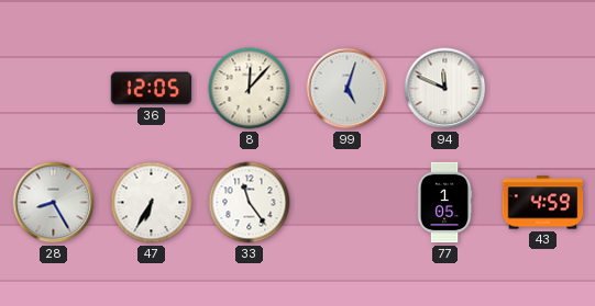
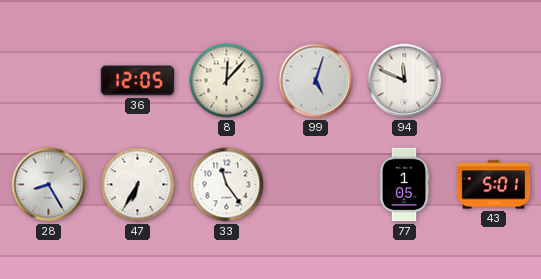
43: 4:59 -> 5:01 (494, 185)
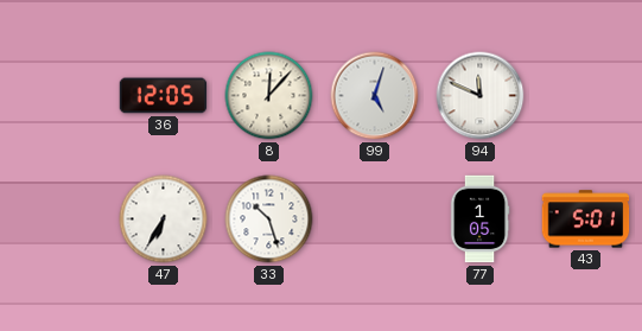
28: 8:25 -> none (49, 185)
33: 11:24 -> 10:27 (269, 219)
